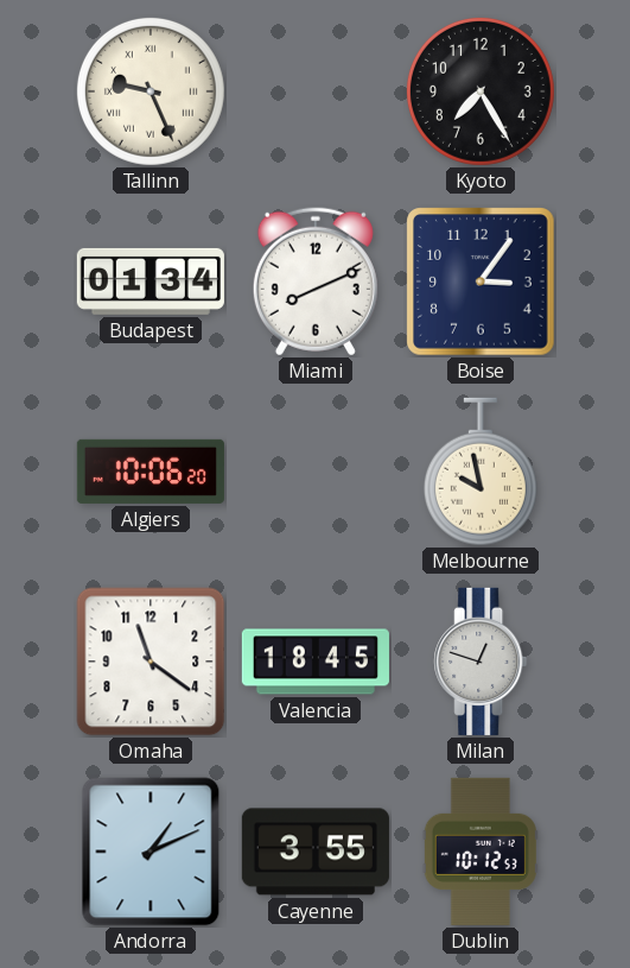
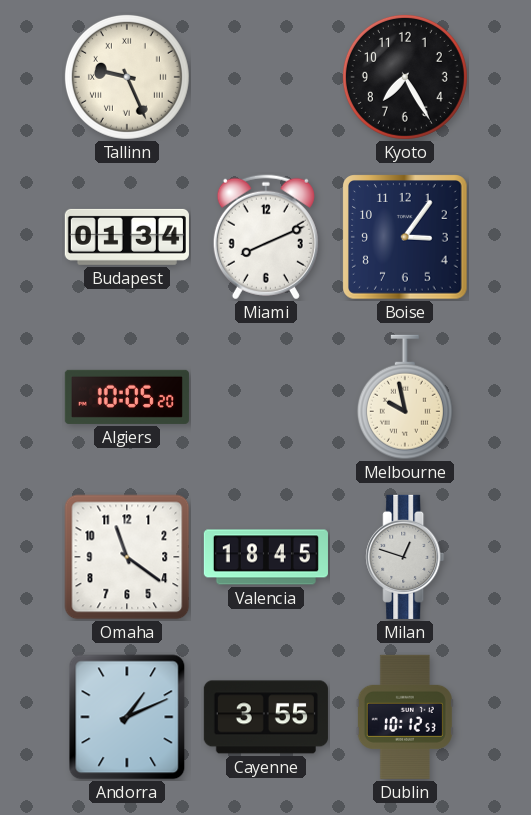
Algiers: 10:06 -> 10:05 (127, 397)
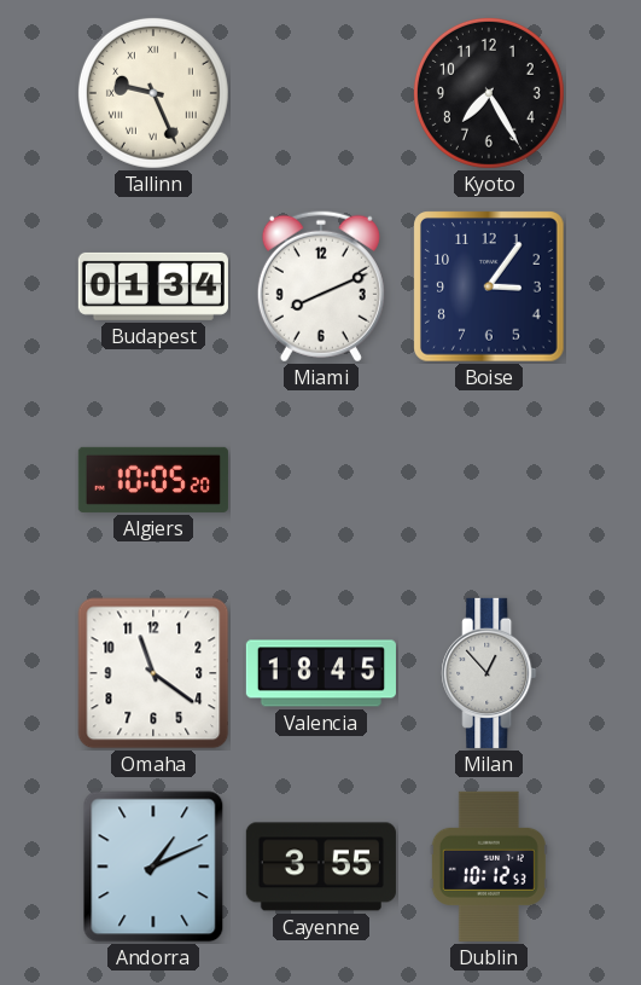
Melbourne: 9:58 -> none (405, 397)
Milan: 12:48 -> 12:53 (489, 673)
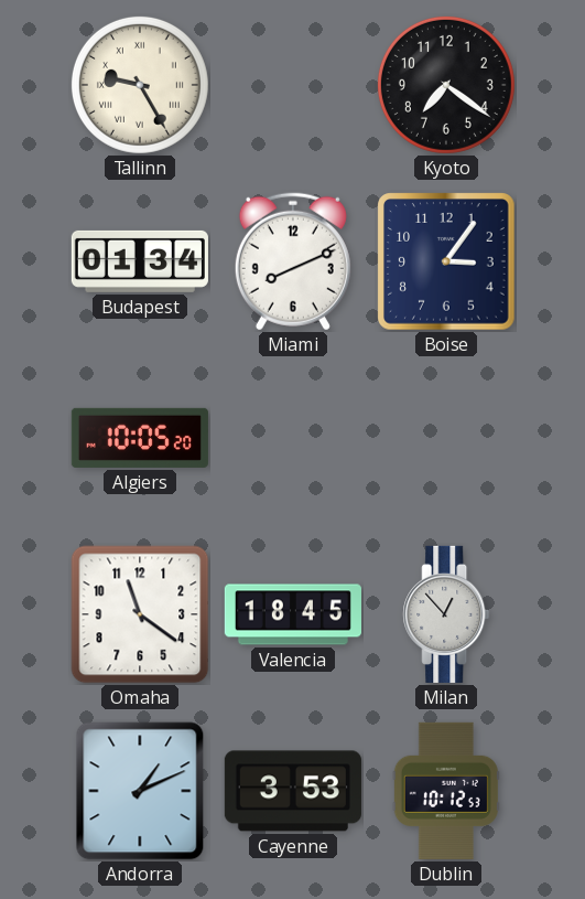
Tallinn: 9:26 -> 9:25 (140, 85)
Kyoto: 7:25 -> 7:21 (446, 85)
Cayenne: 3:55 -> 3:53 (293, 791)
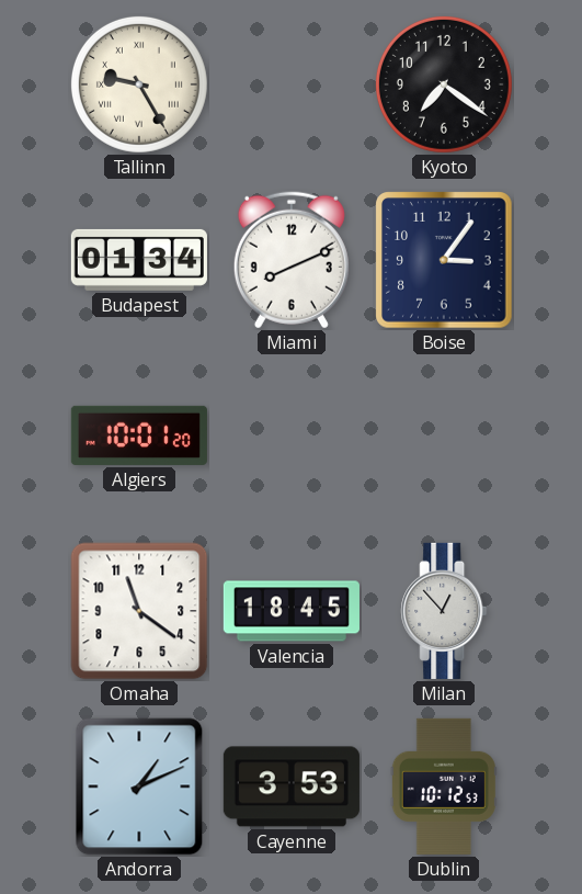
Algiers: 10:05 -> 10:01 (139, 435)
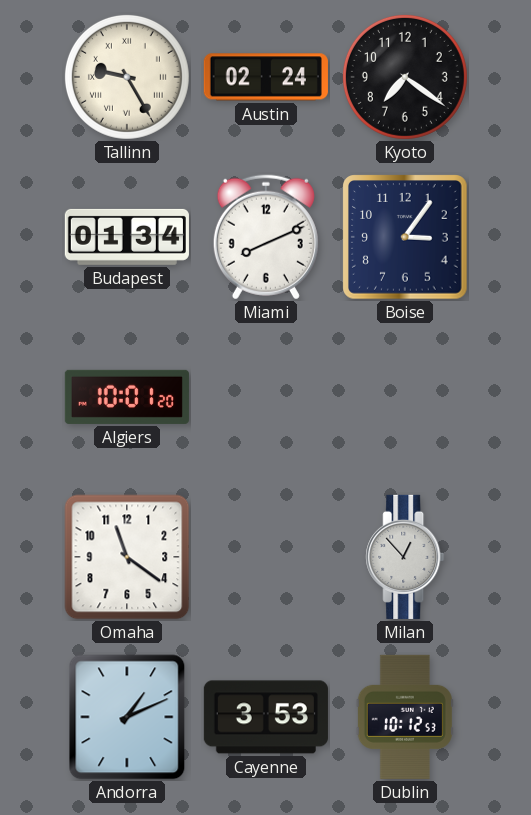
Austin: none -> 02:24 (266, 77)
Valencia: 18:45 -> none (292, 611)
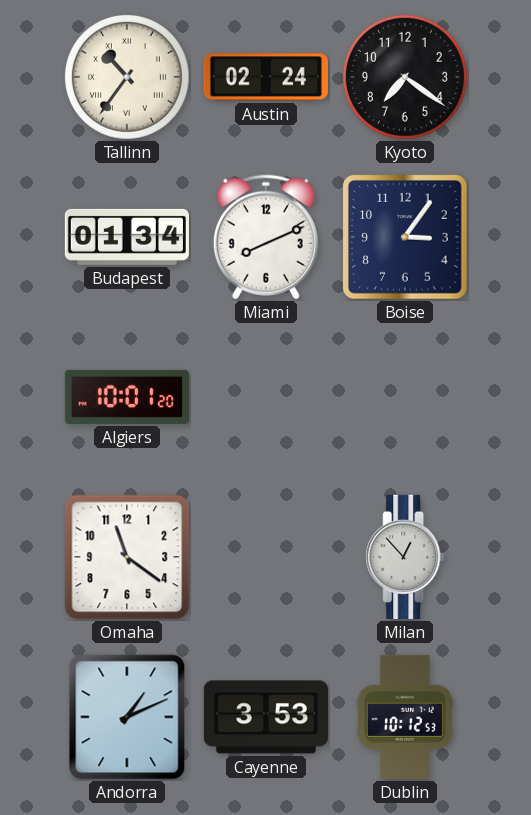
Tallinn: 9:25 -> 10:36 (127, 77)
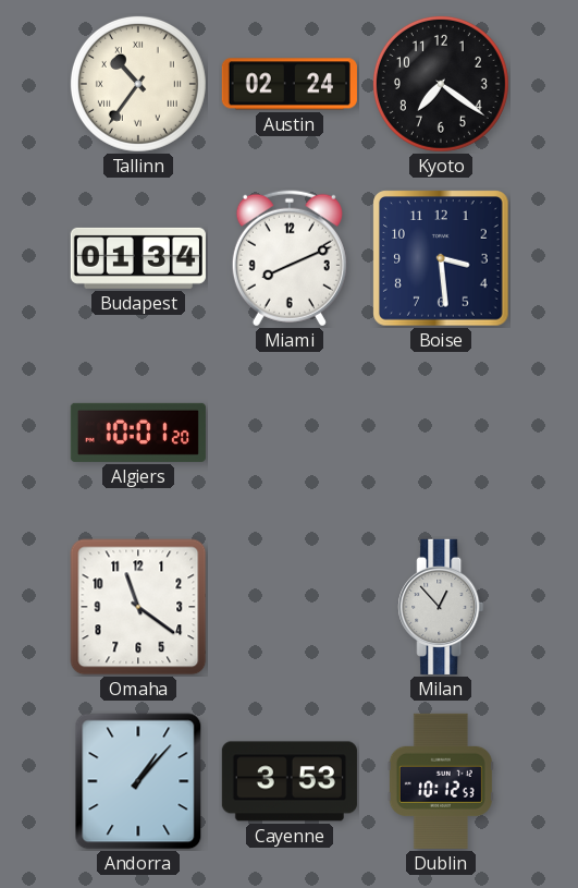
Boise: 3:06 -> 3:29 (441, 258)
Andorra: 1:11 -> 1:07 (138, 781)
